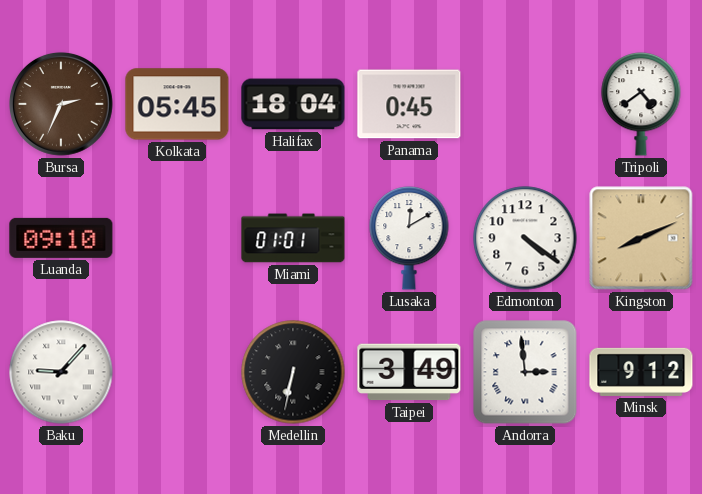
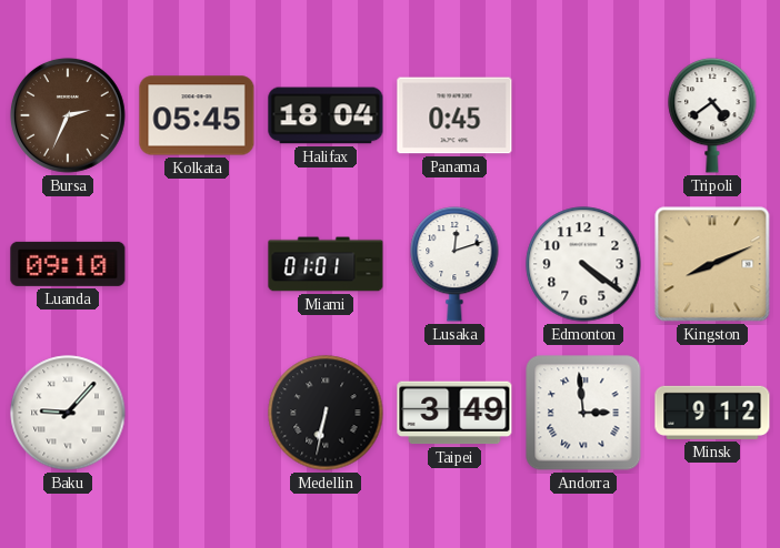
Lusaka: 12:10 -> 12:12 (454, 264)
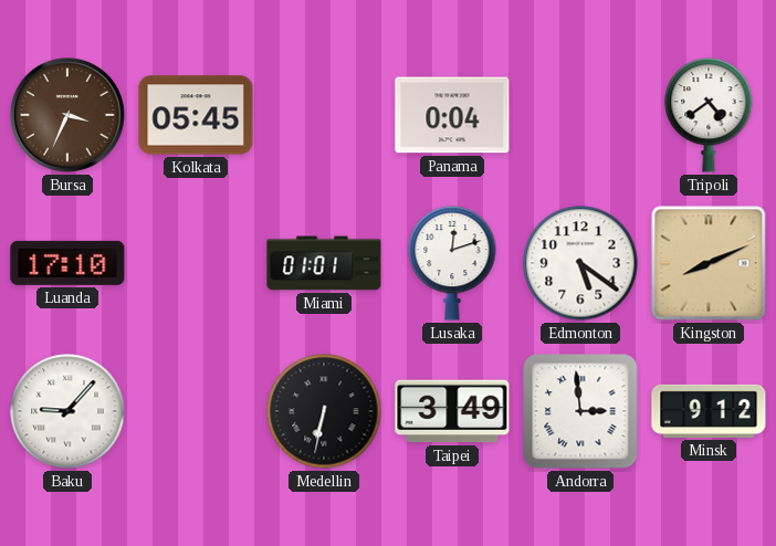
Bursa: 2:34 -> 3:34 (67, 115)
Halifax: 18:04 -> none (326, 115)
Panama: 0:45 -> 0:04 (452, 115)
Luanda: 09:10 -> 17:10 (67, 263)
Edmonton: 4:21 -> 5:21 (580, 263)
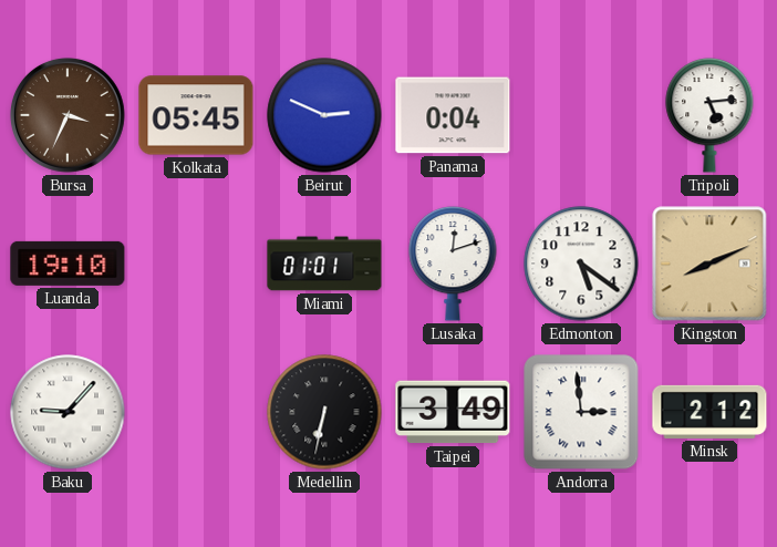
Beirut: none -> 2:49 (324, 115)
Tripoli: 4:39 -> 5:14 (709, 115)
Luanda: 17:10 -> 19:10 (68, 264)
Minsk: 9:12 -> 2:12 (709, 412)
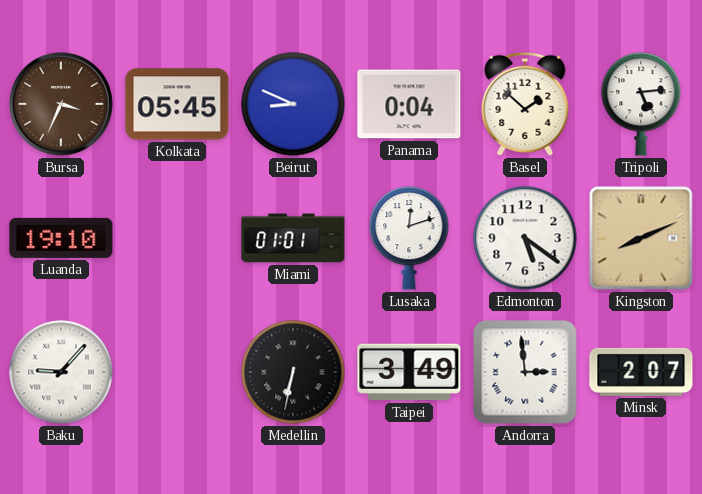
Beirut: 2:49 -> 8:49 (293, 104)
Basel: none -> 1:52 (525, 104)
Minsk: 2:12 -> 2:07 (641, 372)
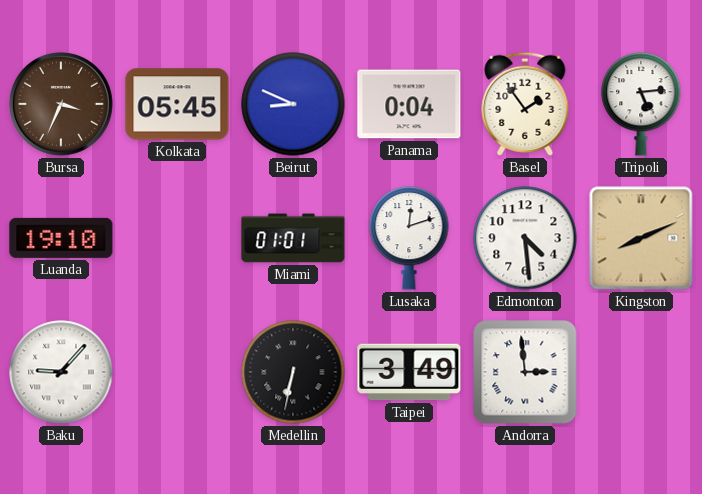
Basel: 1:52 -> 1:54 (525, 104)
Edmonton: 5:21 -> 4:29 (525, 238)
Minsk: 2:07 -> none (641, 372)
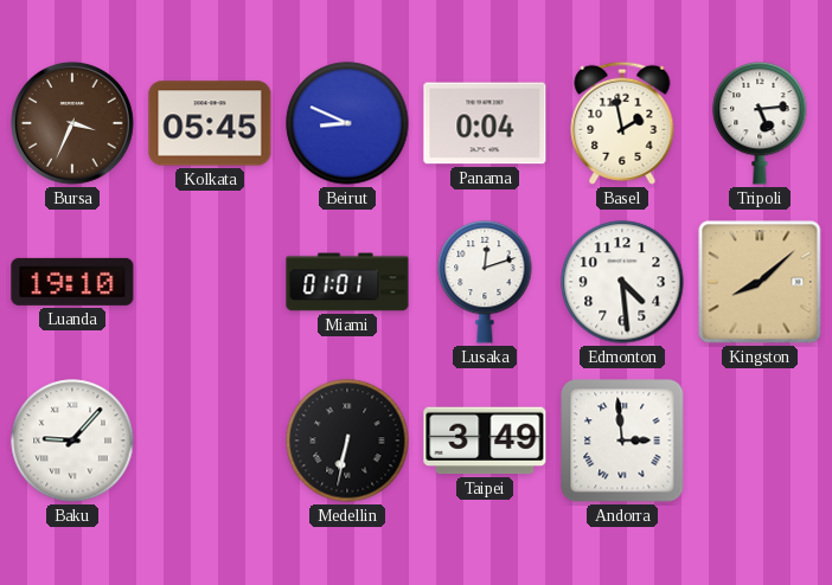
Basel: 1:54 -> 1:58 (622, 123)
Kingston: 8:11 -> 8:08 (760, 282)
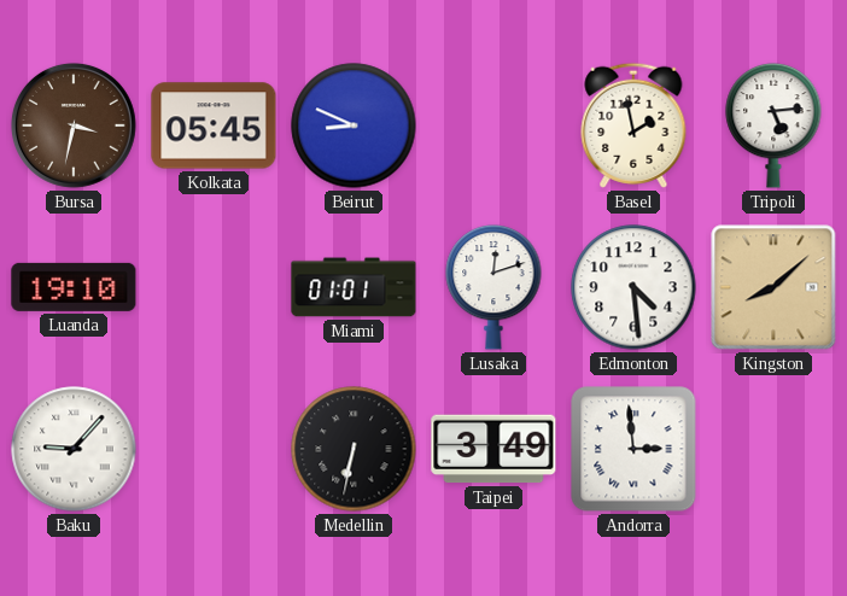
Bursa: 3:34 -> 3:32 (74, 125)
Panama: 0:04 -> none (485, 123)
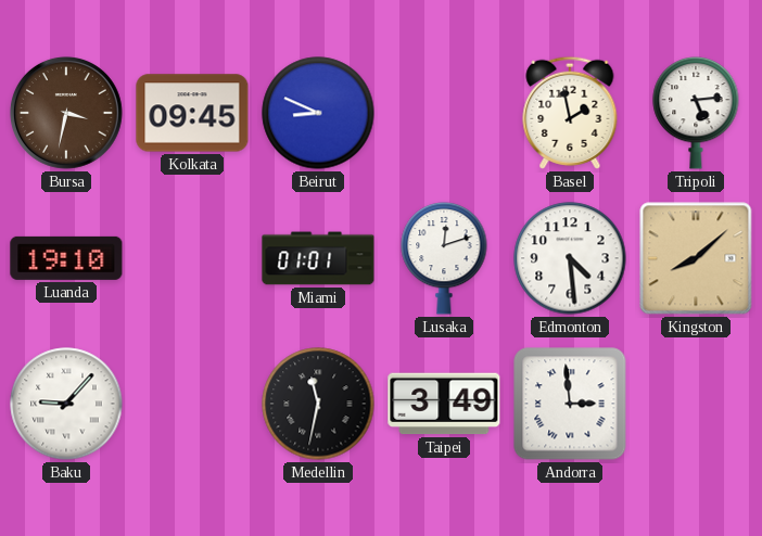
Kolkata: 05:45 -> 09:45 (192, 113)
Medellin: 6:32 -> 11:32 (318, 404)
